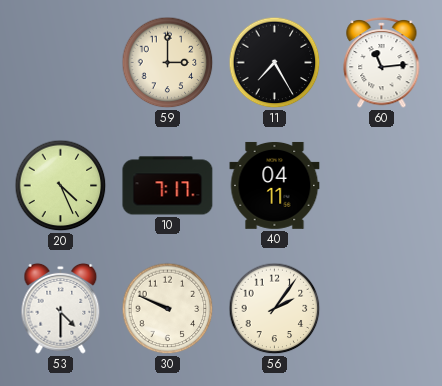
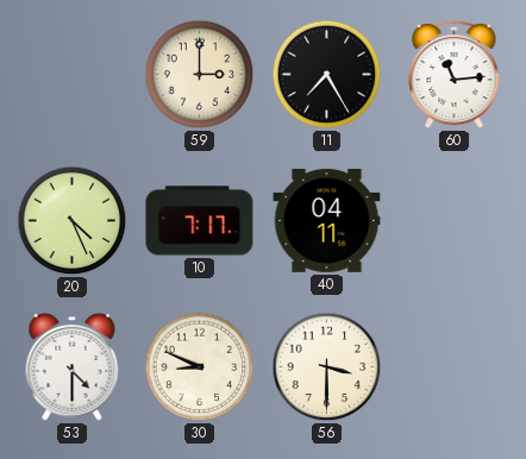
30: 9:49 -> 8:49 (200, 367)
56: 2:06 -> 3:30 (327, 367)
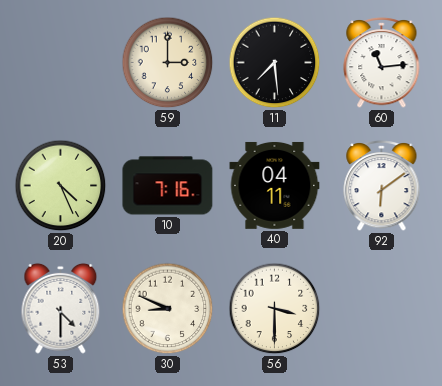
11: 7:25 -> 7:29 (275, 63)
10: 7:17 -> 7:16 (168, 186)
92: none -> 6:09 (382, 185)
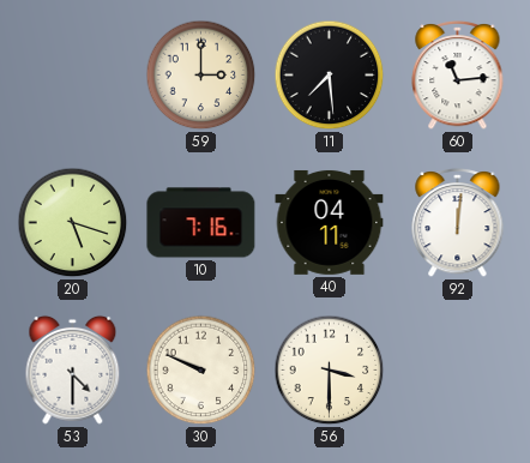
20: 4:26 -> 5:18 (73, 223)
92: 6:09 -> 12:01 (458, 222)
30: 8:49 -> 9:49 (201, 371)
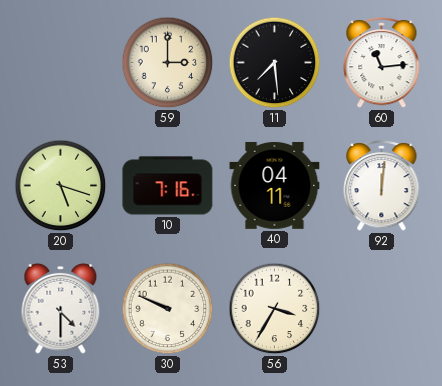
56: 3:30 -> 3:35 (275, 309)
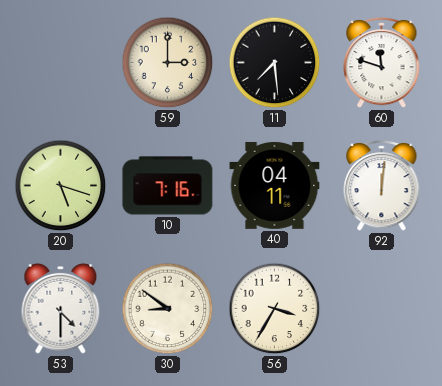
60: 11:14 -> 11:48 (382, 62)
30: 9:49 -> 8:51 (168, 309)
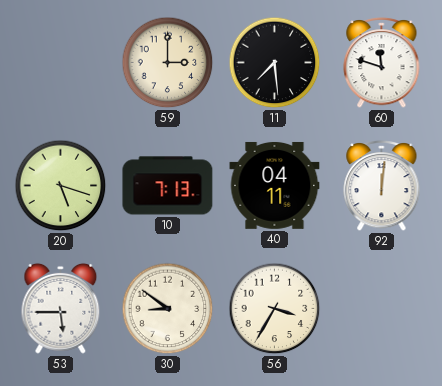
10: 7:16 -> 7:13 (168, 186)
53: 4:30 -> 5:45 (61, 308)
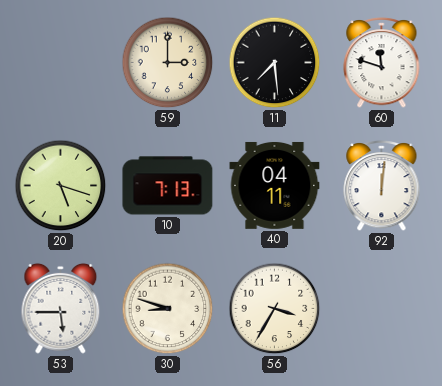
30: 8:51 -> 8:48 (168, 309)
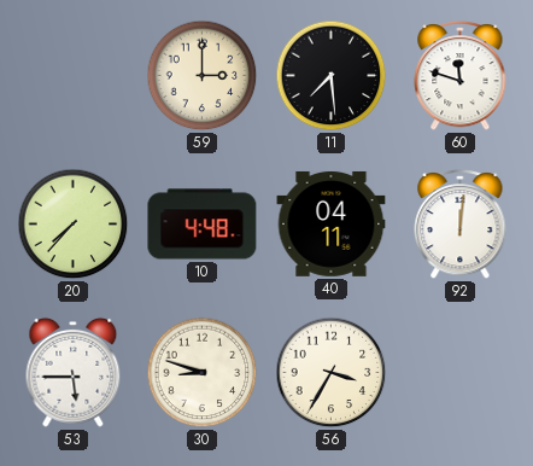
20: 5:18 -> 7:37 (74, 225)
10: 7:13 -> 4:48 (203, 225)
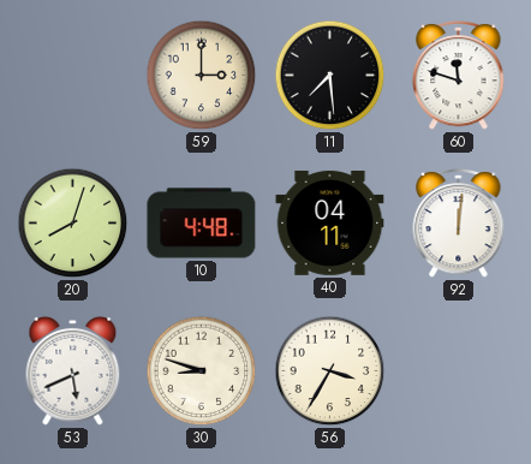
20: 7:37 -> 8:03 (73, 224)
53: 5:45 -> 5:41 (73, 370)
